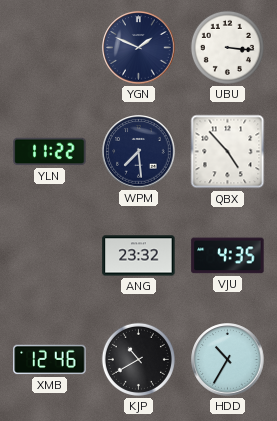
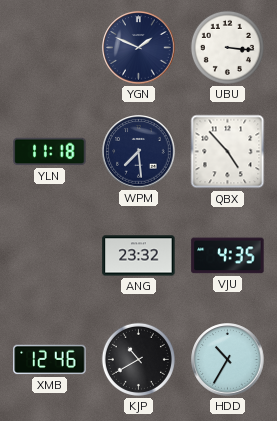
YLN: 11:22 -> 11:18 (50, 152)
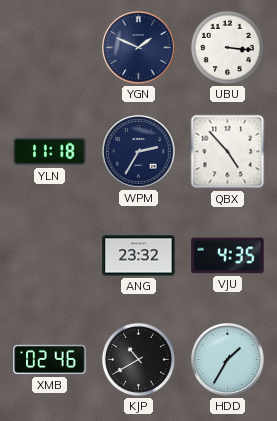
WPM: 7:29 -> 2:35 (139, 152)
XMB: 12:46 -> 02:46 (50, 360)
HDD: 10:35 -> 1:35 (228, 360)
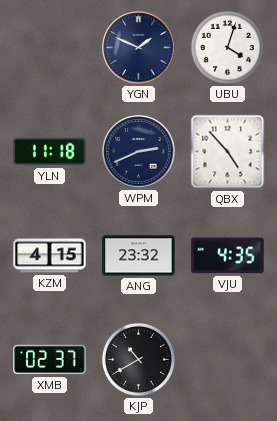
UBU: 3:16 -> 4:03 (227, 47)
WPM: 2:35 -> 2:41 (139, 152)
KZM: none -> 4:15 (50, 256)
XMB: 02:46 -> 02:37 (50, 360)
HDD: 1:35 -> none (228, 360)
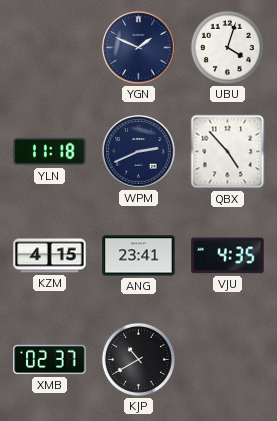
ANG: 23:32 -> 23:41 (139, 256)
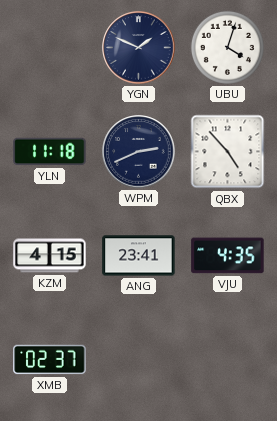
KJP: 10:40 -> none (138, 359)
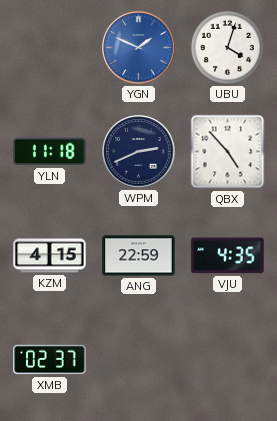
YGN dial: navy -> blue (139, 48)
ANG: 23:41 -> 22:59 (139, 256)
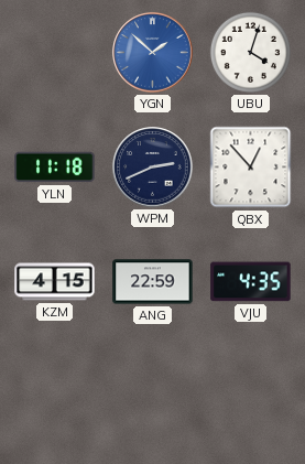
YGN: 1:49 -> 1:52 (153, 53)
QBX: 4:53 -> 12:53 (251, 168)
XMB: 02:37 -> none (50, 360)
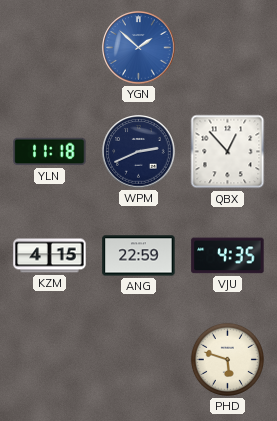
UBU: 4:03 -> none (250, 52)
PHD: none -> 5:48 (227, 359)
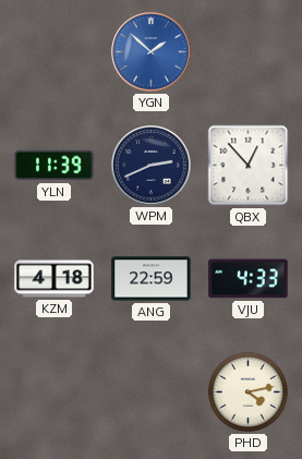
YLN: 11:18 -> 11:39 (55, 166)
KZM: 4:15 -> 4:18 (55, 279)
VJU: 4:35 -> 4:33 (249, 279)
PHD: 5:48 -> 4:13 (247, 391)
